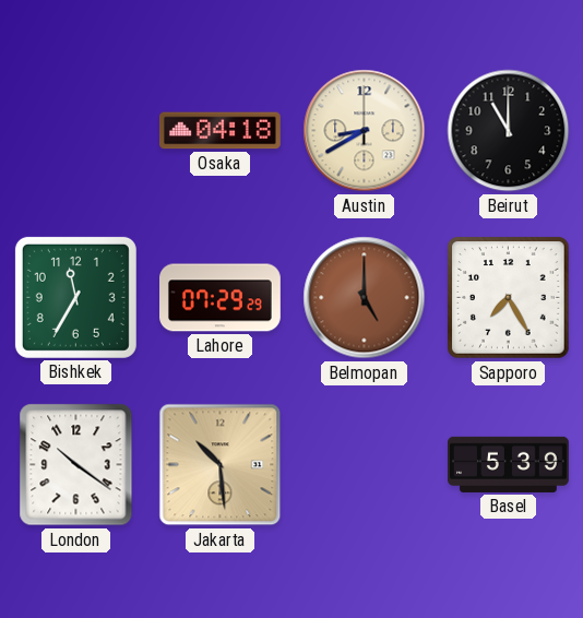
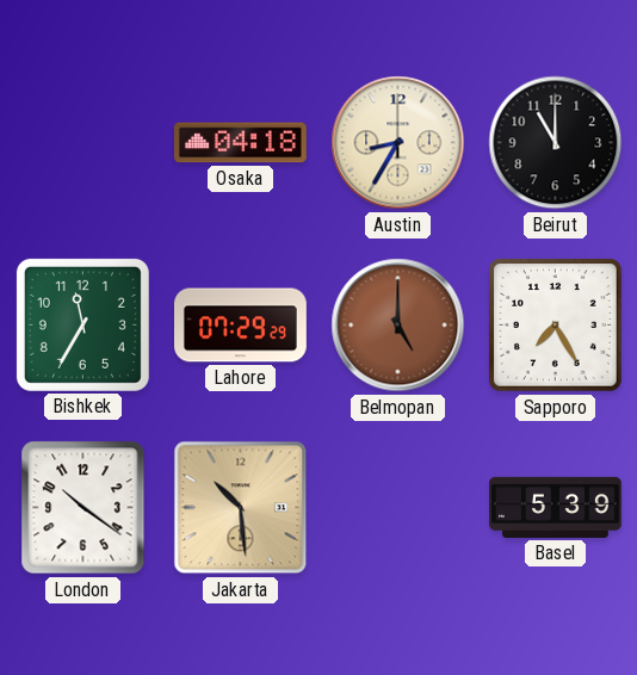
Austin: 8:40 -> 8:35 (398, 143)
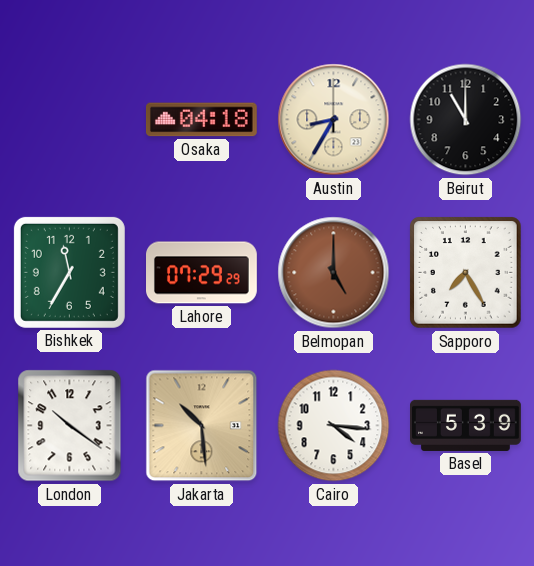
Cairo: none -> 4:16 (334, 426)
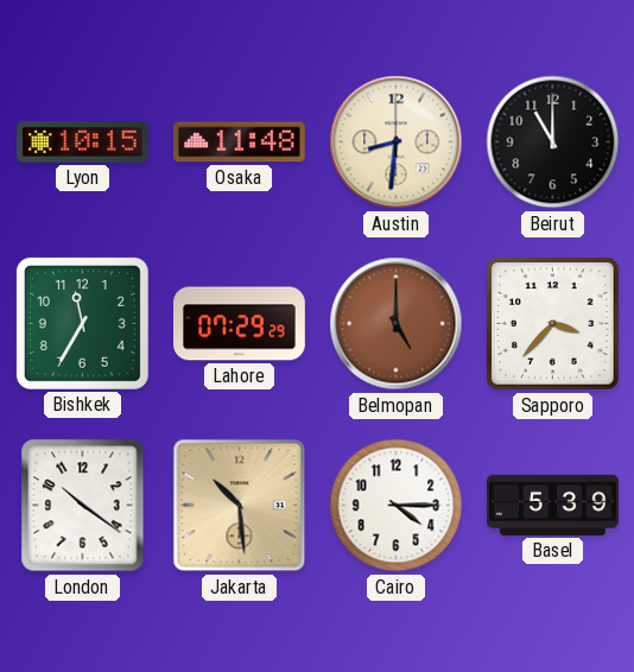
Lyon: none -> 10:15 (82, 142)
Osaka: 04:18 -> 11:48 (239, 142)
Austin: 8:35 -> 8:31 (397, 142)
Sapporo: 7:25 -> 3:37 (553, 324)
Cairo: 4:16 -> 4:15 (397, 506)
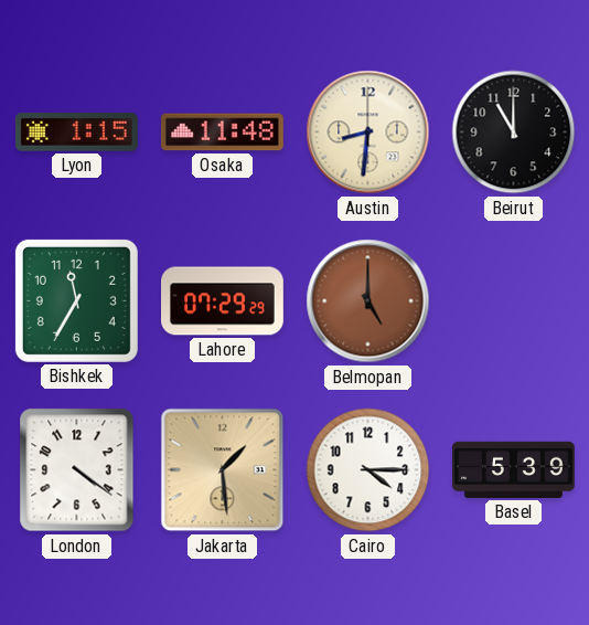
Lyon: 10:15 -> 1:15 (76, 133)
Sapporo: 3:37 -> none (553, 324)
London: 10:21 -> 4:21 (77, 470)
Jakarta: 10:29 -> 1:29 (223, 470)
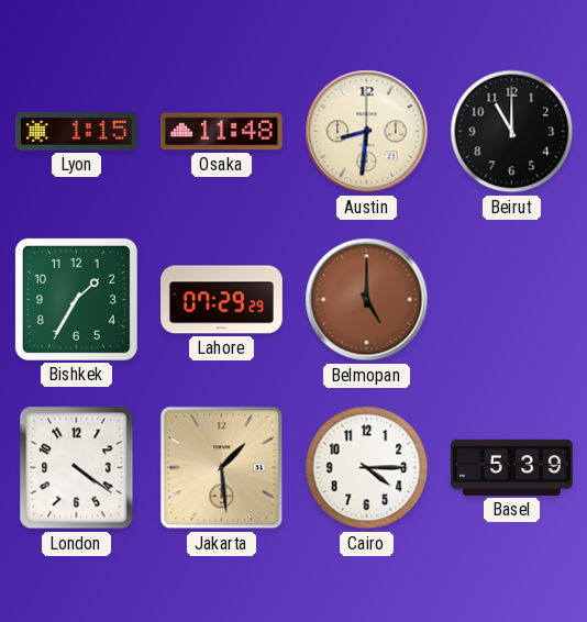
Bishkek: 11:35 -> 1:35 (76, 299)
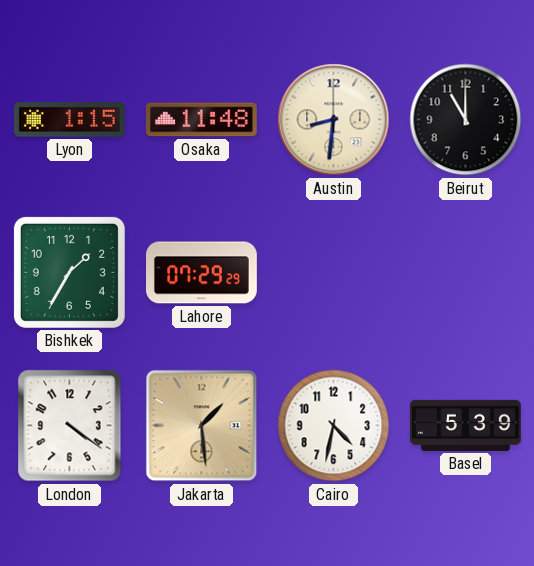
Belmopan: 5:00 -> none (367, 300)
Cairo: 4:15 -> 4:32 (334, 426)
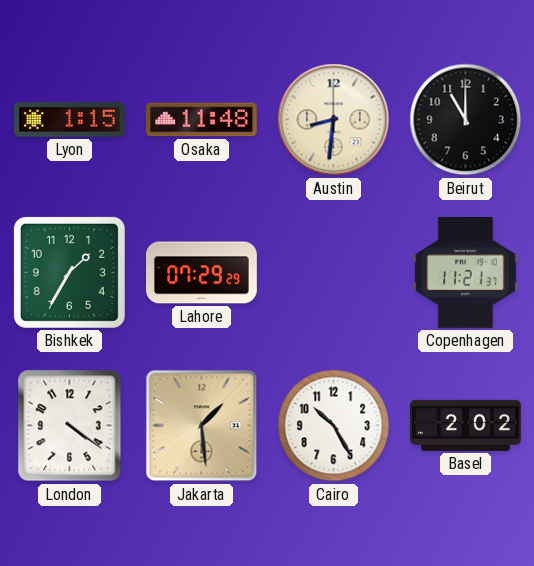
Copenhagen: none -> 11:21 (466, 272)
Cairo: 4:32 -> 10:25 (334, 426)
Basel: 5:39 -> 2:02 (466, 425)
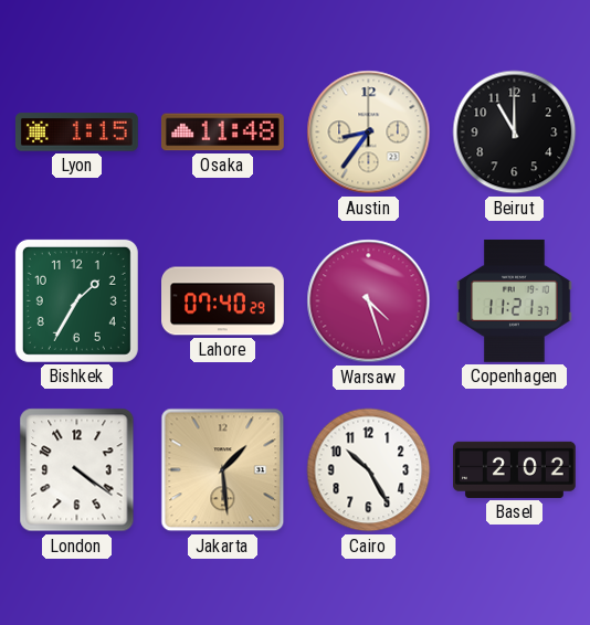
Austin: 8:31 -> 8:36 (369, 133)
Lahore: 07:29 -> 07:40 (223, 301)
Warsaw: none -> 4:27 (369, 301)
